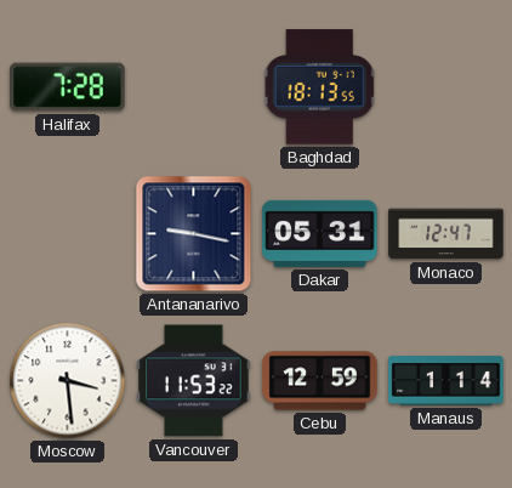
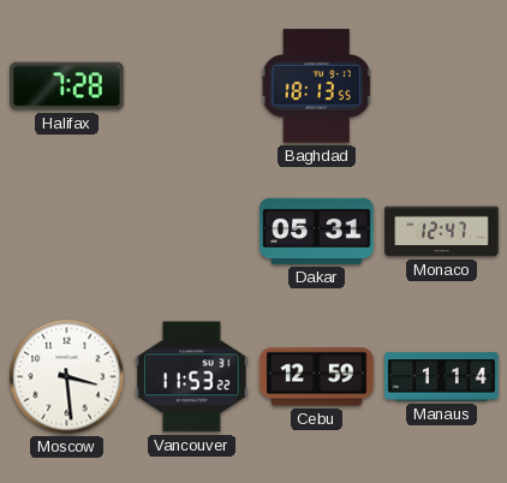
Antananarivo: 9:17 -> none (194, 234)
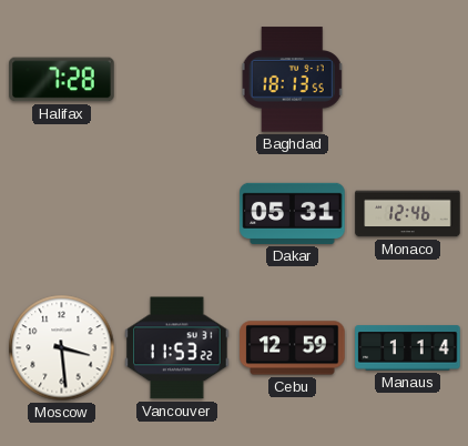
Monaco: 12:47 -> 12:46 (408, 214)
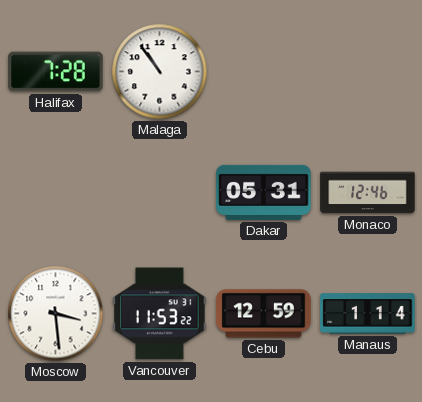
Malaga: none -> 10:54 (160, 72)
Baghdad: 18:13 -> none (293, 80)
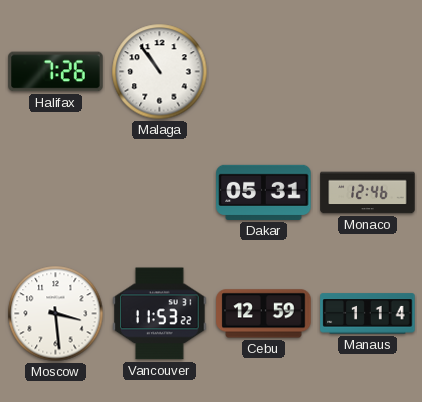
Halifax: 7:28 -> 7:26 (56, 72)
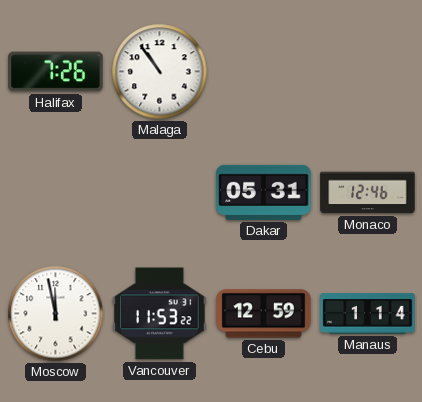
Moscow: 3:29 -> 11:58 (56, 314)
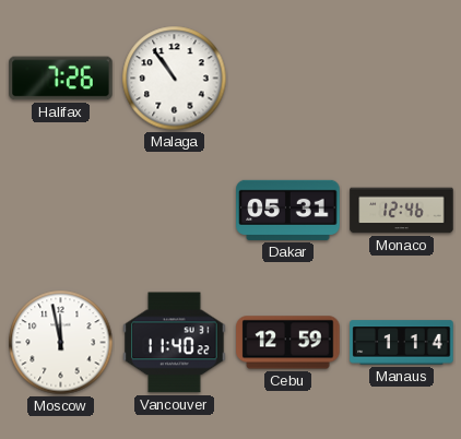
Vancouver: 11:53 -> 11:40 (175, 343)
